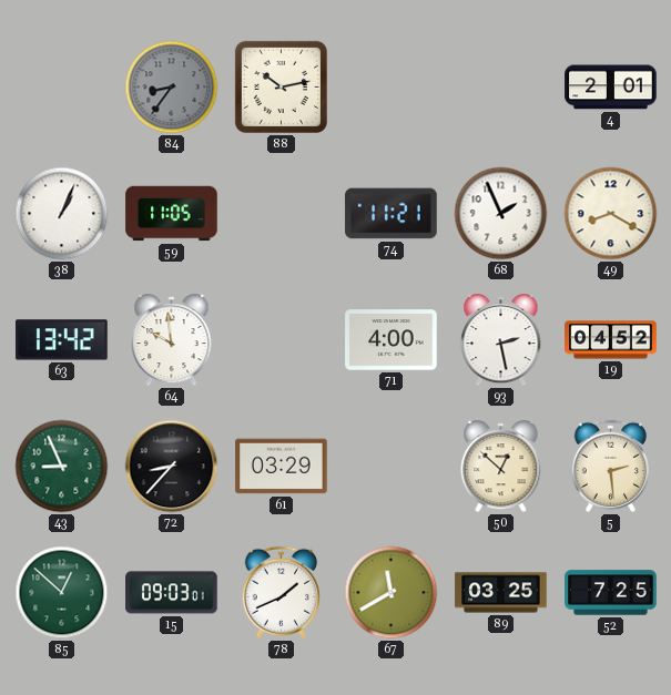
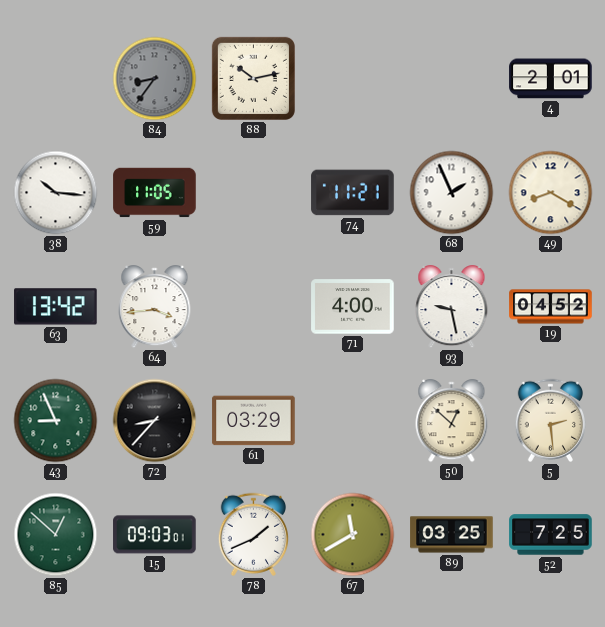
38: 1:04 -> 10:16 (56, 193)
64: 9:59 -> 3:44 (155, 307)
93: 2:28 -> 9:28 (452, 307)
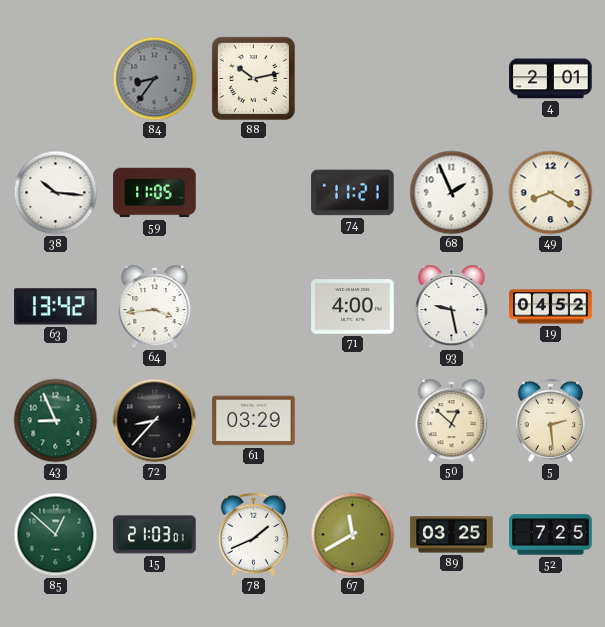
15: 09:03 -> 21:03 (155, 535)
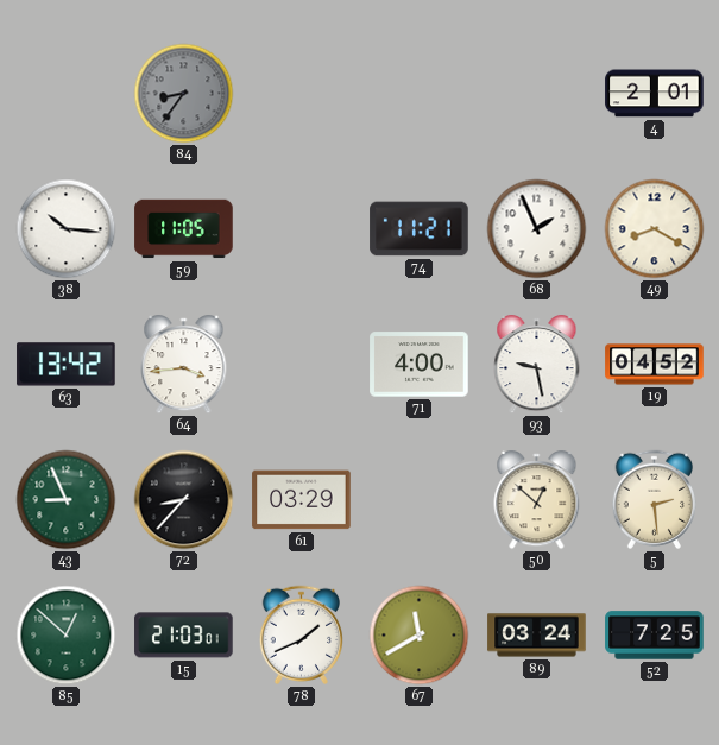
88: 10:13 -> none (253, 78)
89: 03:25 -> 03:24 (537, 636)
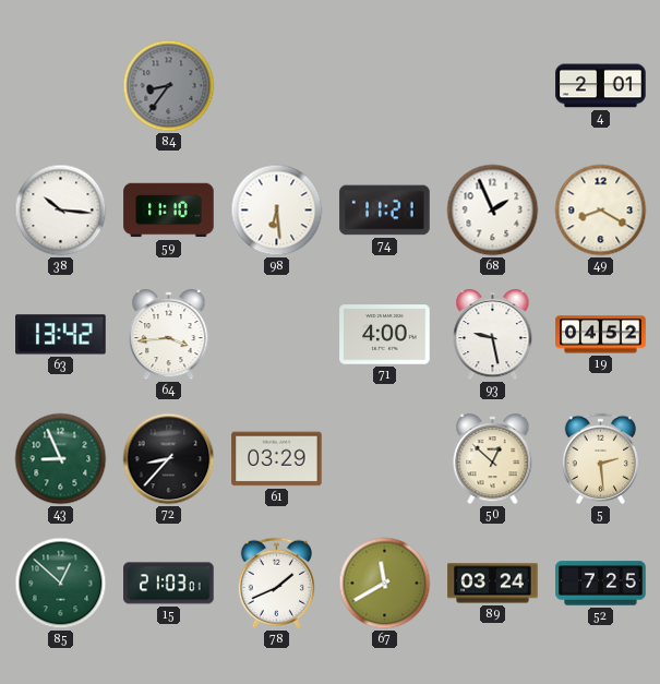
59: 11:05 -> 11:10 (169, 211)
98: none -> 6:29 (277, 211)
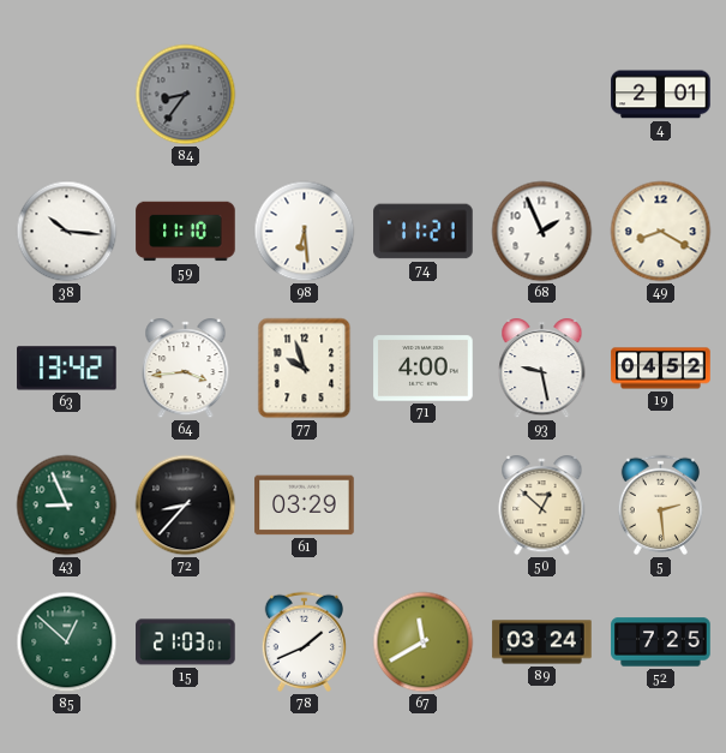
77: none -> 9:57 (305, 369)
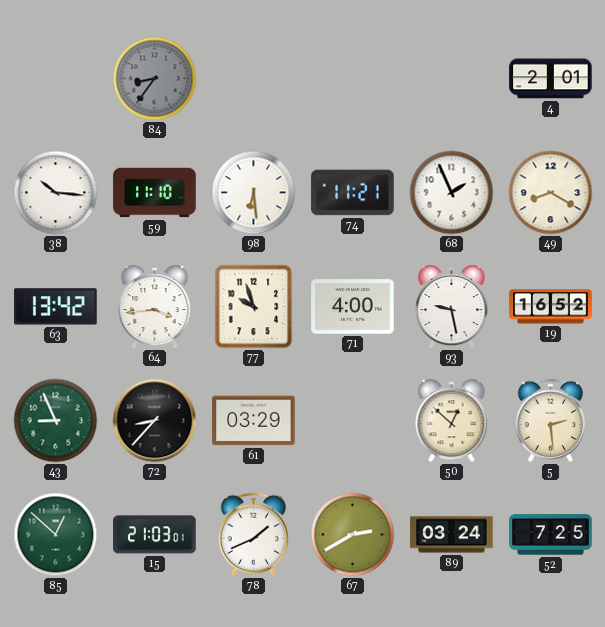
19: 04:52 -> 16:52 (551, 307)
67: 11:40 -> 2:40 (353, 535)
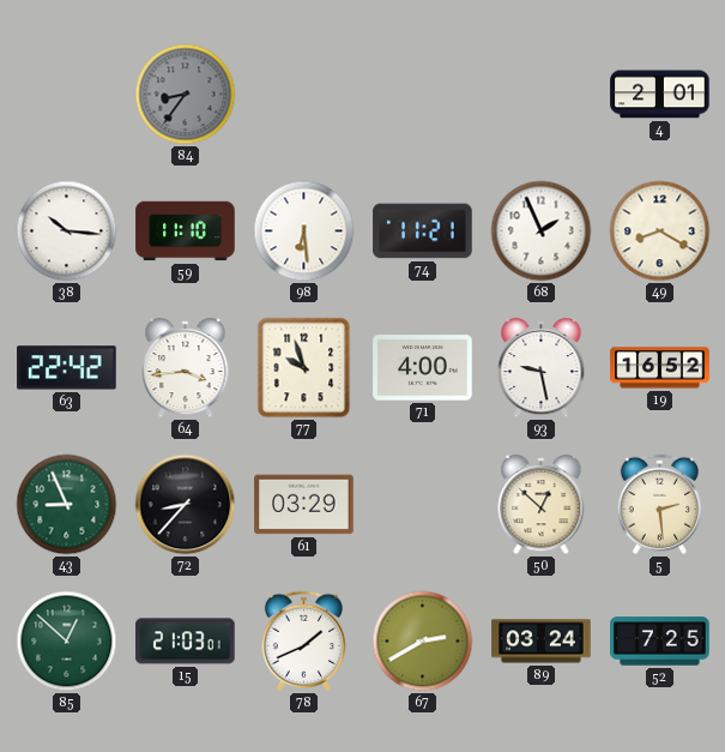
63: 13:42 -> 22:42 (67, 368)
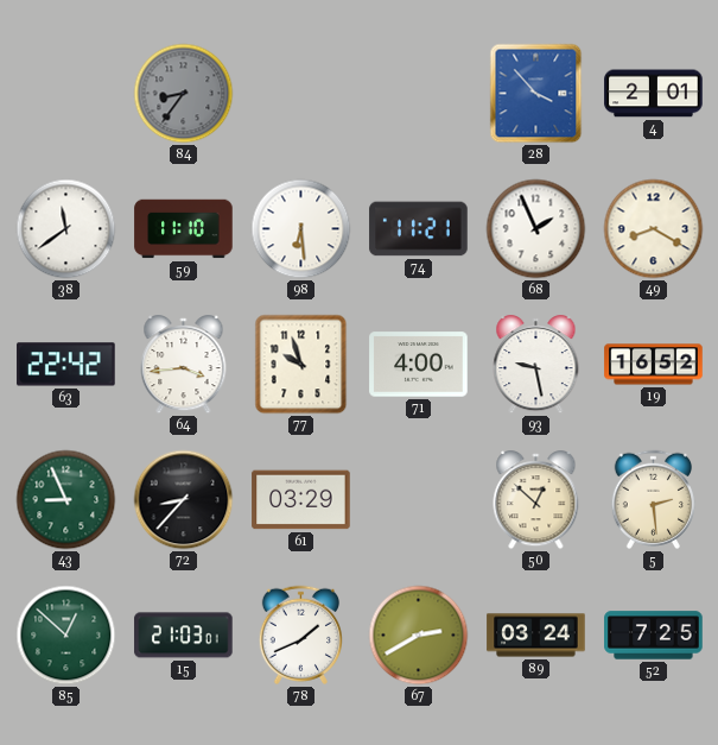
28: none -> 3:53 (536, 94)
38: 10:16 -> 11:39 (66, 229)
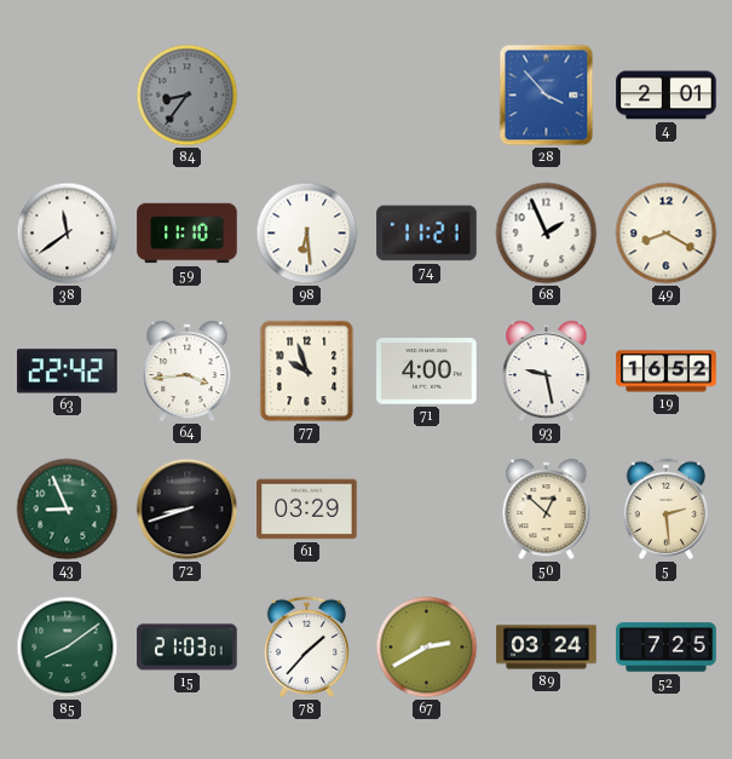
72: 8:37 -> 8:42 (188, 510)
85: 12:52 -> 8:09 (68, 648)
78: 1:41 -> 1:37 (306, 646)
